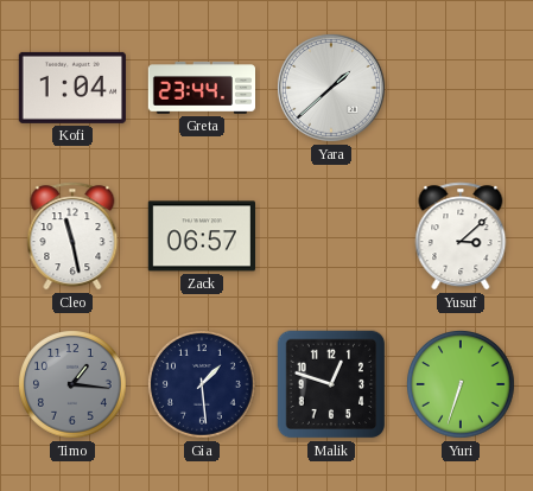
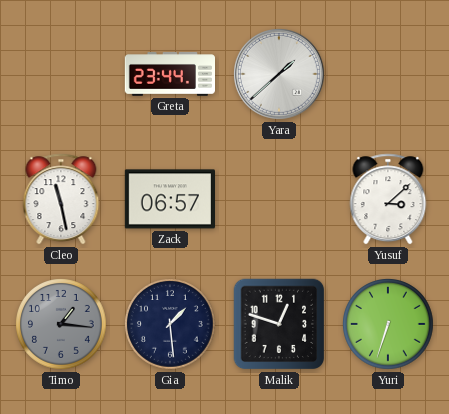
Kofi: 1:04 -> none (72, 88)
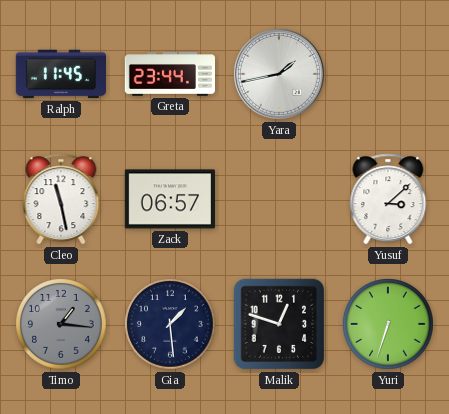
Ralph: none -> 11:45 (60, 74)
Yara: 1:38 -> 1:43 (280, 75)
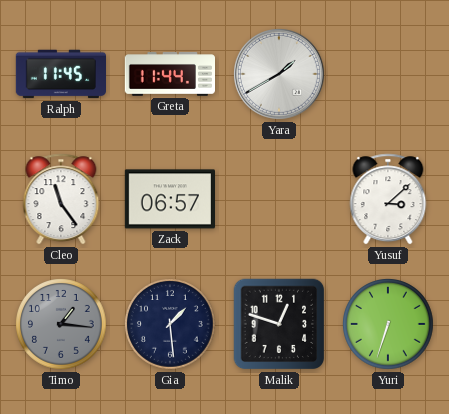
Greta: 23:44 -> 11:44 (169, 74)
Yara: 1:43 -> 1:40 (280, 75)
Cleo: 11:28 -> 11:24 (61, 199)
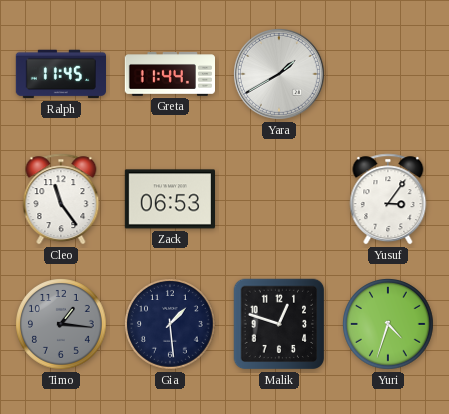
Zack: 06:57 -> 06:53 (169, 199)
Yusuf: 3:08 -> 3:06 (388, 199)
Yuri: 6:33 -> 4:33 (389, 325)
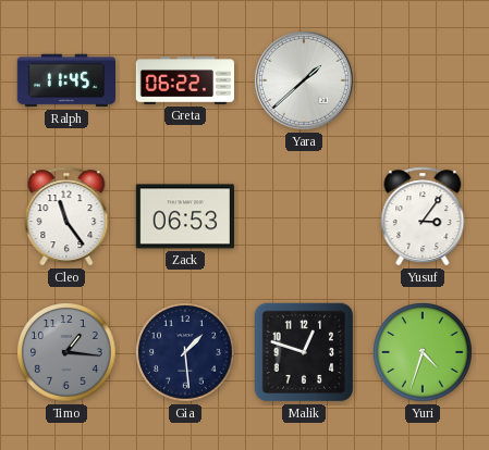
Greta: 11:44 -> 06:22 (184, 80)
Yara: 1:40 -> 1:38 (305, 82)
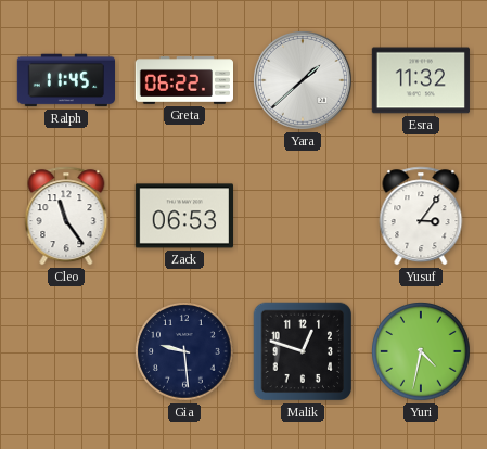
Esra: none -> 11:32 (420, 80)
Timo: 1:16 -> none (68, 353)
Gia: 1:29 -> 9:29 (185, 352)
Yuri: 4:33 -> 4:32 (422, 352)
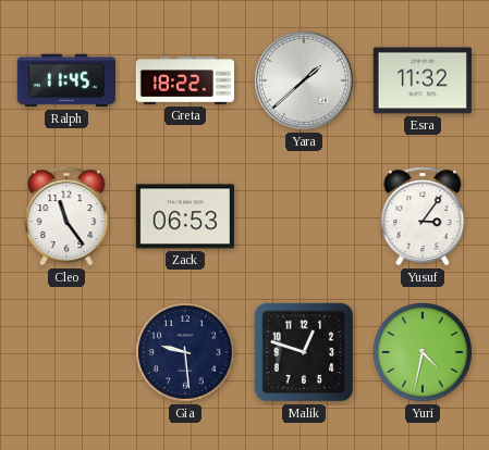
Greta: 06:22 -> 18:22 (184, 80)
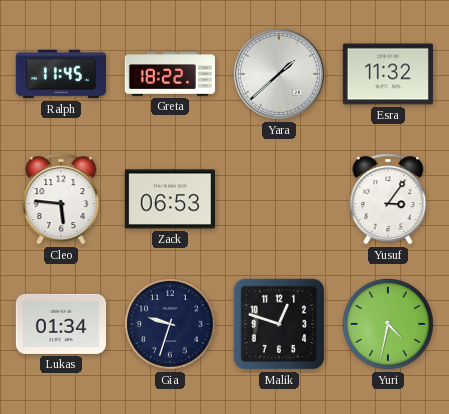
Cleo: 11:24 -> 5:46 (61, 199)
Lukas: none -> 01:34 (60, 324)
Gia: 9:29 -> 9:33 (171, 325)
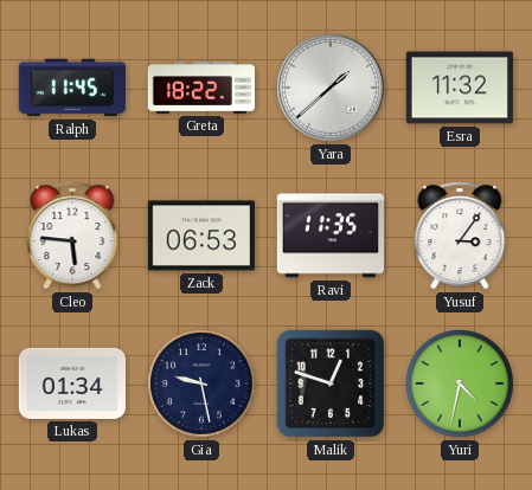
Ravi: none -> 11:35 (329, 236)
Gia: 9:33 -> 9:28 (203, 385)
